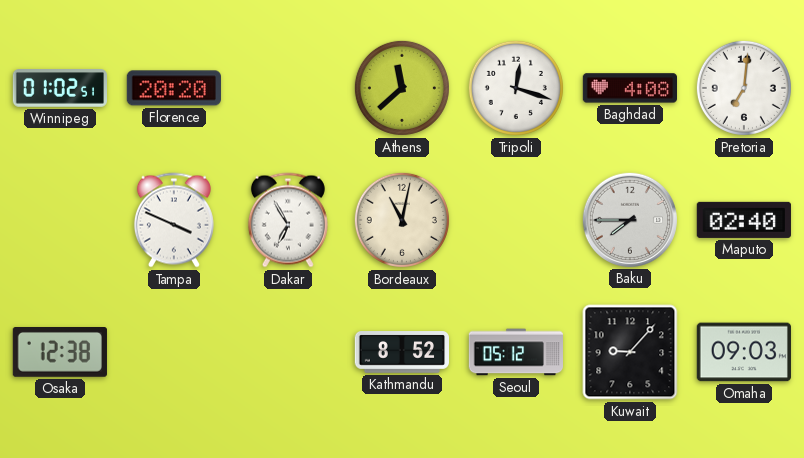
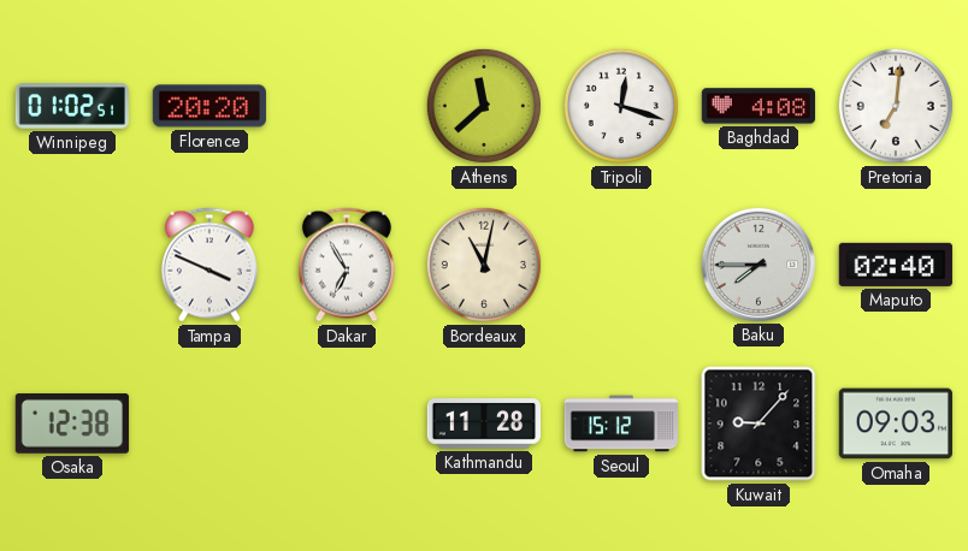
Kathmandu: 8:52 -> 11:28 (484, 423)
Seoul: 05:12 -> 15:12 (621, 423)
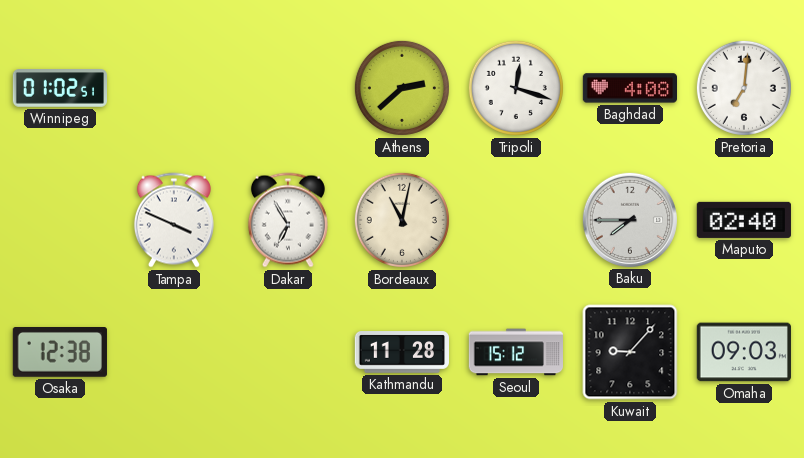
Florence: 20:20 -> none (209, 106)
Athens: 11:38 -> 2:38 (402, 88)
